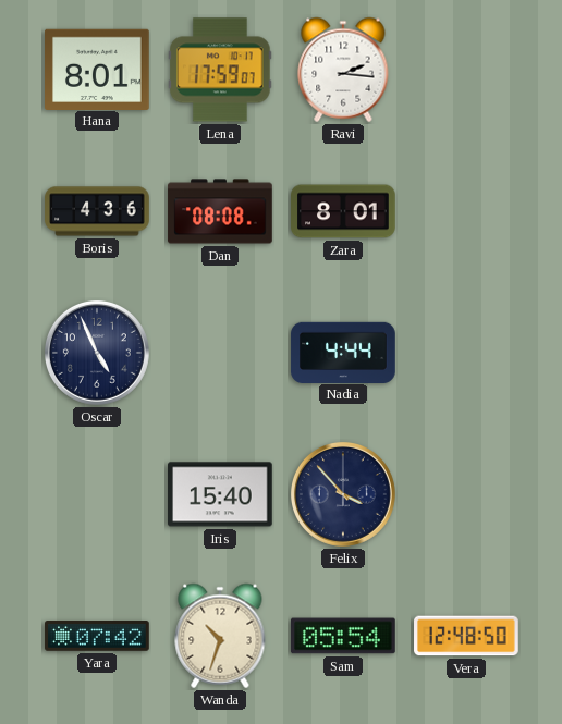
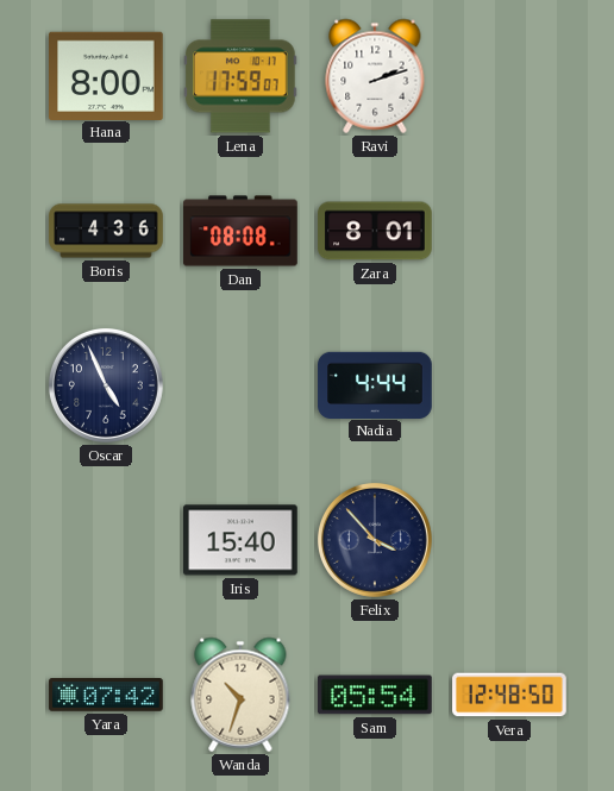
Hana: 8:01 -> 8:00 (107, 75)
Ravi: 2:16 -> 2:12 (375, 76)
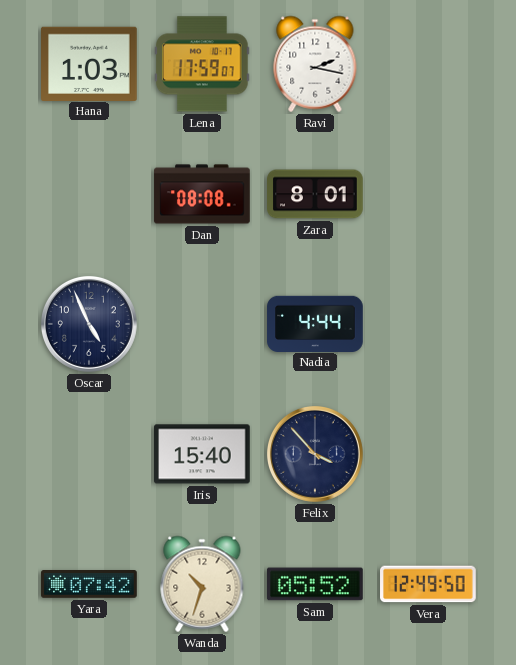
Hana: 8:00 -> 1:03 (90, 63)
Ravi: 2:12 -> 2:17 (315, 64)
Boris: 4:36 -> none (106, 231)
Sam: 05:54 -> 05:52 (316, 584)
Vera: 12:48 -> 12:49 (428, 584)
